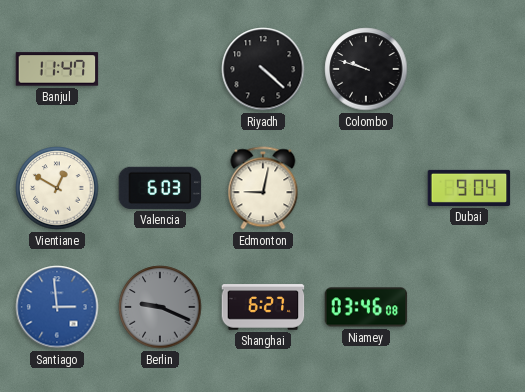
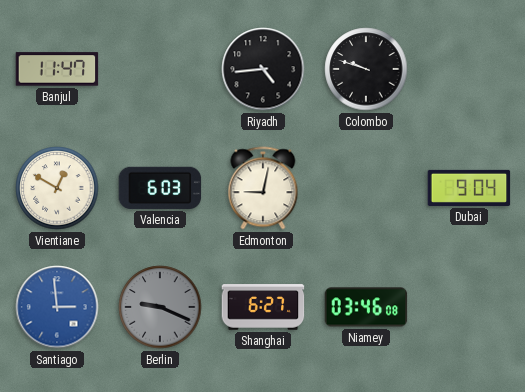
Riyadh: 4:22 -> 4:44 (263, 69)
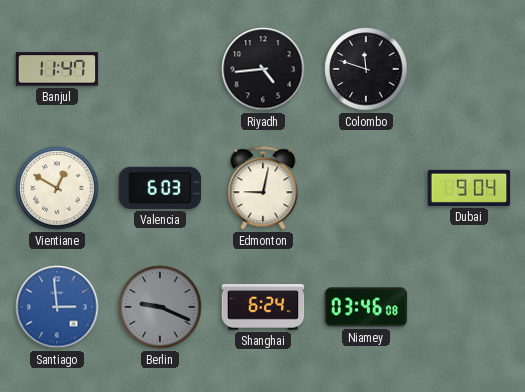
Colombo: 9:48 -> 11:48 (366, 69)
Shanghai: 6:27 -> 6:24 (263, 307)
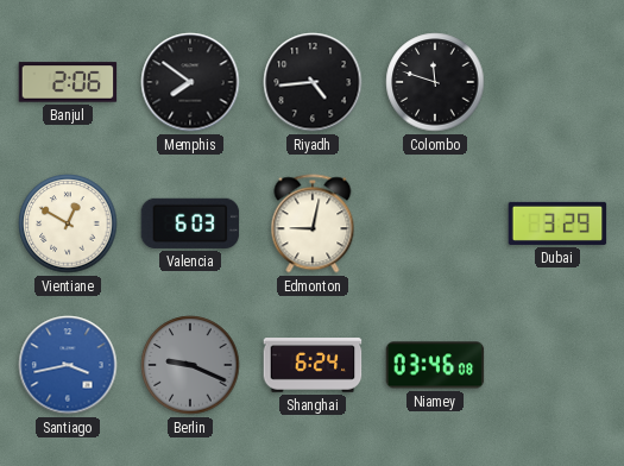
Banjul: 11:47 -> 2:06 (68, 82)
Memphis: none -> 7:51 (190, 82)
Dubai: 9:04 -> 3:29 (557, 223)
Santiago: 2:59 -> 3:43 (68, 365)
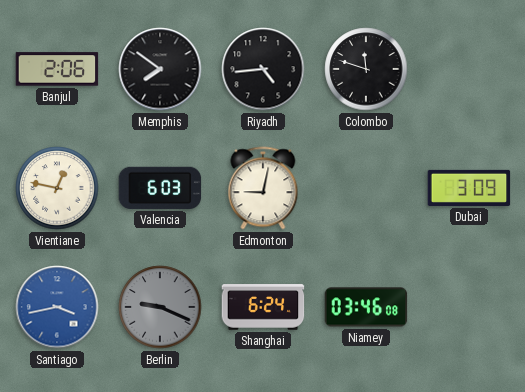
Vientiane: 12:50 -> 12:47 (57, 188)
Dubai: 3:29 -> 3:09 (469, 188)
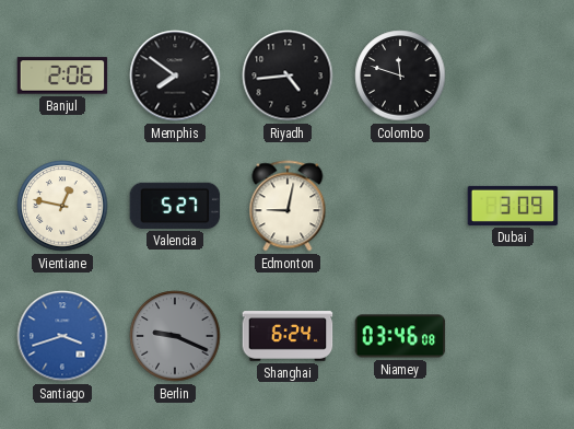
Valencia: 6:03 -> 5:27 (175, 206)
Santiago: 3:43 -> 3:42 (62, 336)
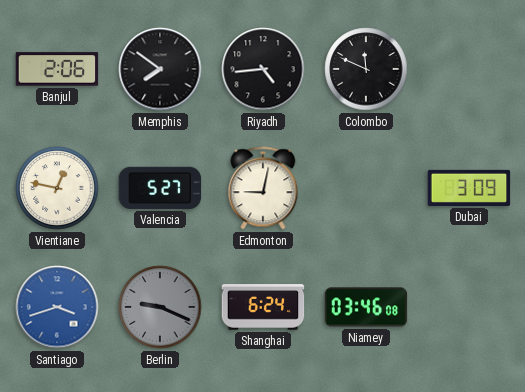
Colombo: 11:48 -> 11:49 (366, 69)
